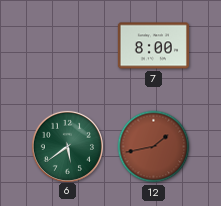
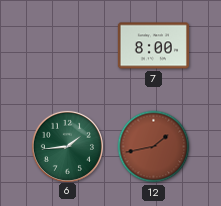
6: 5:39 -> 1:44 (67, 146)
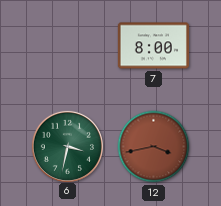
6: 1:44 -> 3:32 (67, 146)
12: 1:43 -> 3:43 (154, 147)
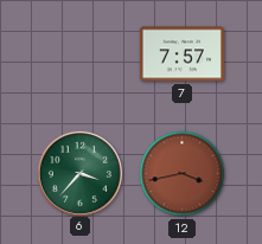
7: 8:00 -> 7:57 (181, 54)
6: 3:32 -> 3:37 (79, 173)
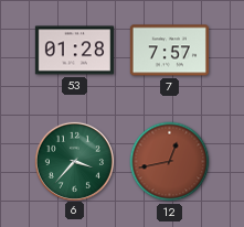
53: none -> 01:28 (74, 51)
12: 3:43 -> 12:43 (170, 162)
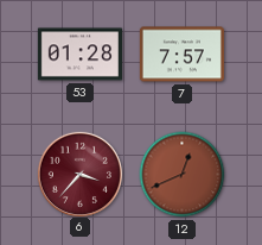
6 dial: green -> burgundy (79, 174)
12: 12:43 -> 12:41 (183, 175)
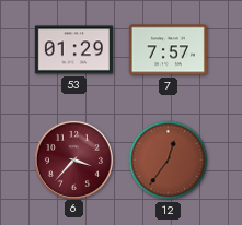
53: 01:28 -> 01:29 (73, 50)
12: 12:41 -> 12:36 (169, 161)
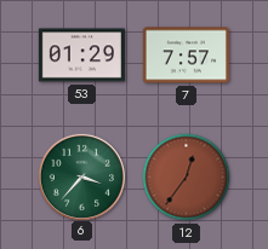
6 dial: burgundy -> green (81, 176)
